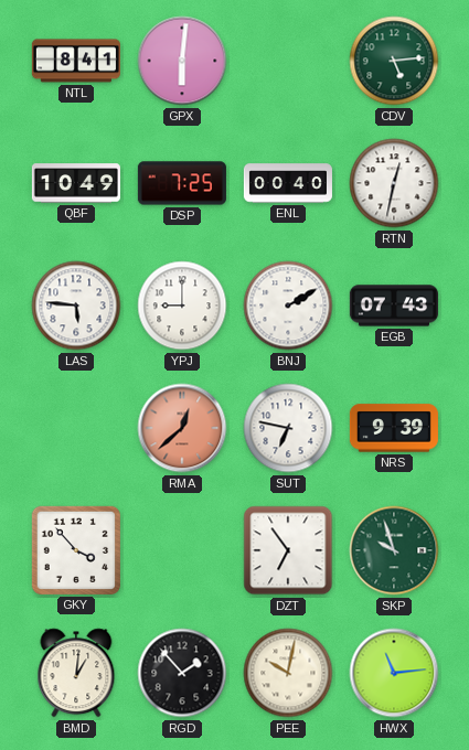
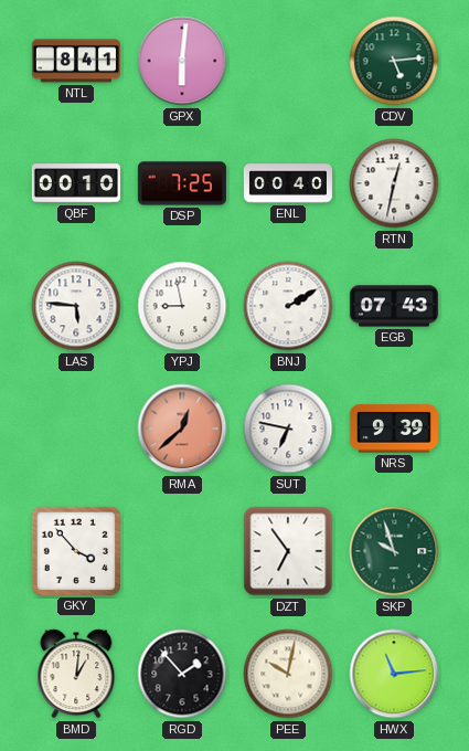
QBF: 10:49 -> 00:10 (76, 183)
YPJ: 9:00 -> 8:58 (182, 306)
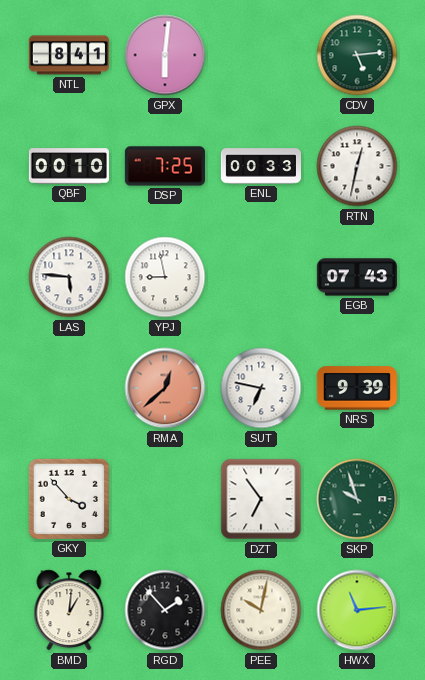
ENL: 00:40 -> 00:33 (261, 166)
BNJ: 2:10 -> none (288, 306)
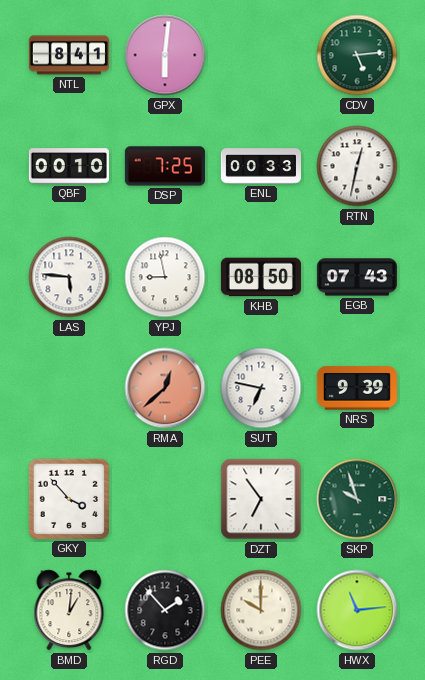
KHB: none -> 08:50 (261, 277)
PEE: 10:02 -> 10:00 (261, 610)
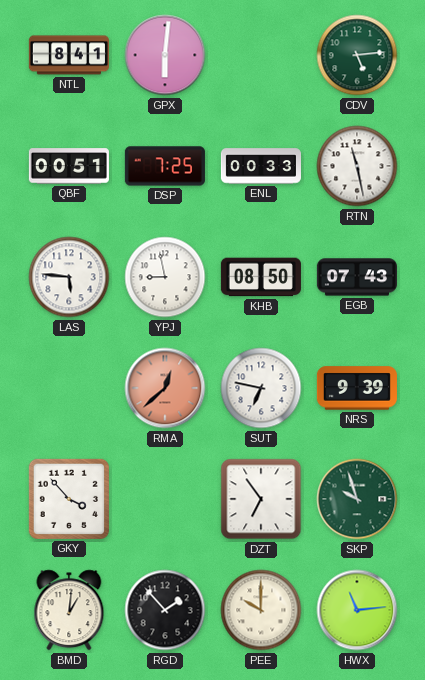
QBF: 00:10 -> 00:51 (69, 166)
RTN: 12:32 -> 11:28 (357, 166)
